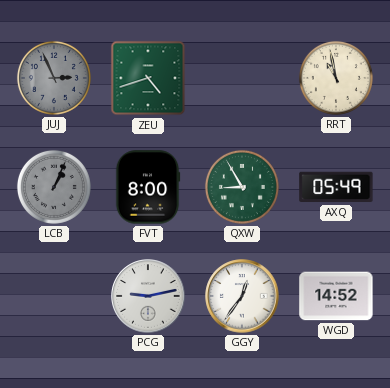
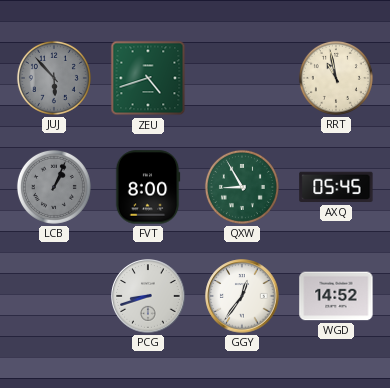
JUJ: 2:56 -> 5:53 (54, 78)
AXQ: 05:49 -> 05:45 (336, 187)
PCG: 9:13 -> 8:42 (148, 296)
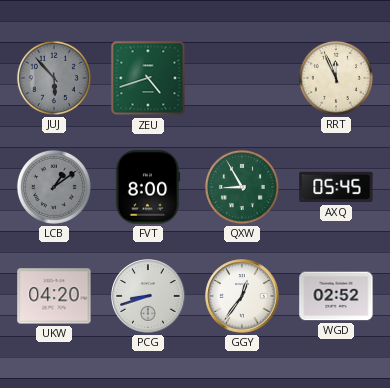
RRT: 10:58 -> 11:56 (336, 78)
LCB: 1:04 -> 1:09 (54, 187)
UKW: none -> 04:20 (54, 296)
WGD: 14:52 -> 02:52 (336, 296)
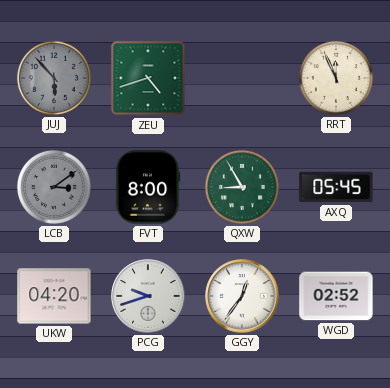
LCB: 1:09 -> 3:09 (54, 187)
PCG: 8:42 -> 9:42 (148, 296)
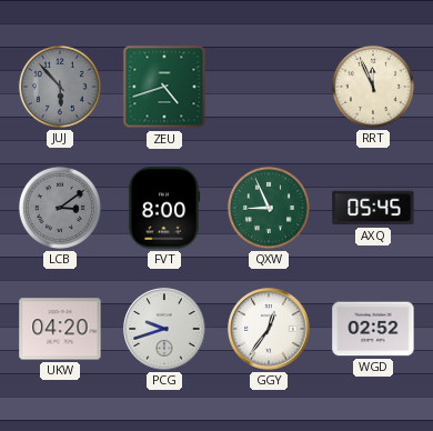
QXW: 8:55 -> 8:56 (269, 208)
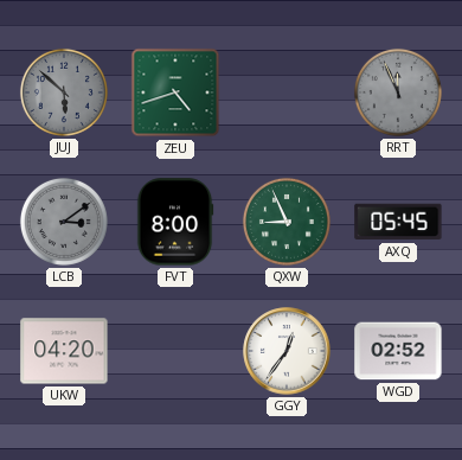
JUJ: 5:53 -> 5:52 (64, 92)
RRT dial: cream -> grey (398, 92)
PCG: 9:42 -> none (164, 329)
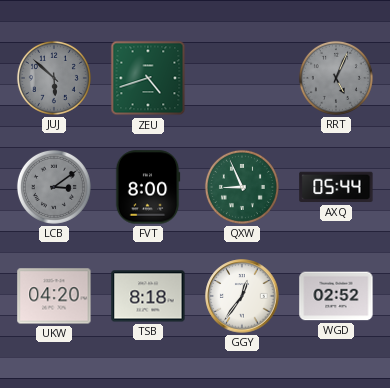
RRT: 11:56 -> 5:04 (336, 78)
AXQ: 05:45 -> 05:44 (336, 187)
TSB: none -> 8:18 (148, 296)
